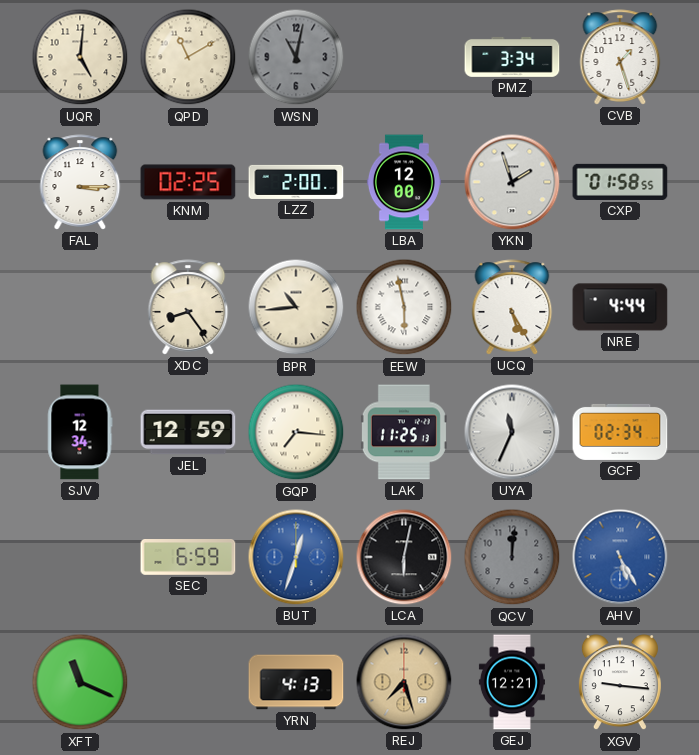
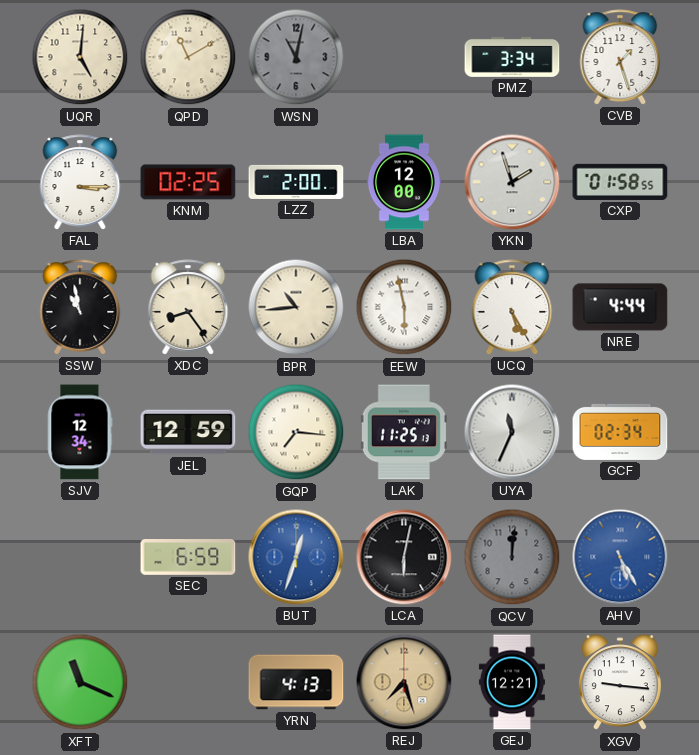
SSW: none -> 10:58 (80, 307)
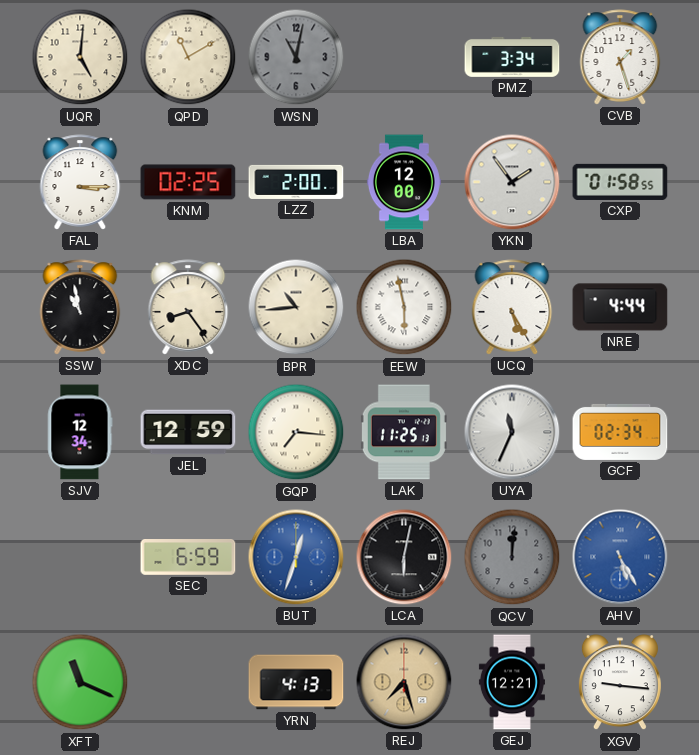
YKN: 1:57 -> 1:54 (512, 182)
